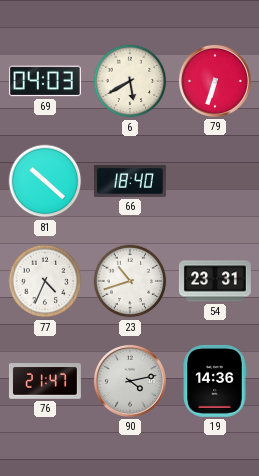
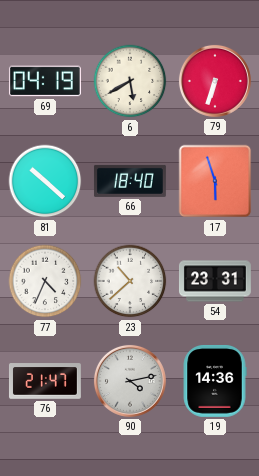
69: 04:03 -> 04:19 (45, 81)
17: none -> 5:57 (215, 181)
23: 10:42 -> 10:38 (130, 281)
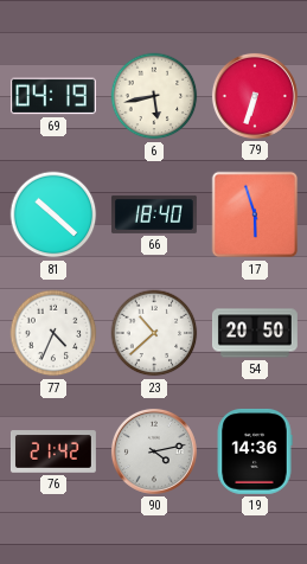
6: 5:40 -> 5:43 (154, 96)
54: 23:31 -> 20:50 (255, 333)
76: 21:47 -> 21:42 (53, 451)
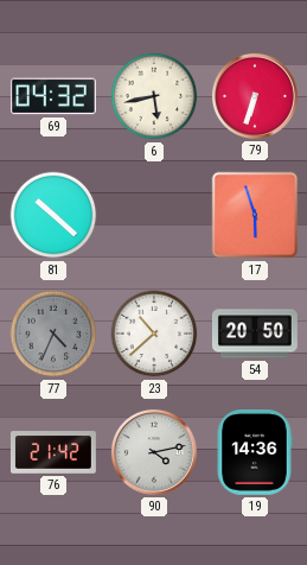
69: 04:19 -> 04:32 (53, 96)
66: 18:40 -> none (154, 214)
77 dial: white -> grey (53, 334)
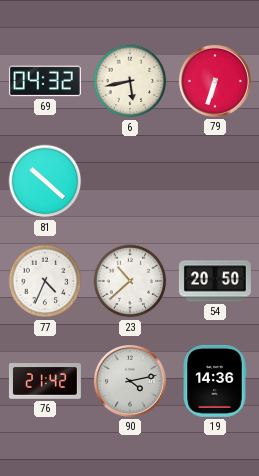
17: 5:57 -> none (255, 215)
77 dial: grey -> white (45, 281)
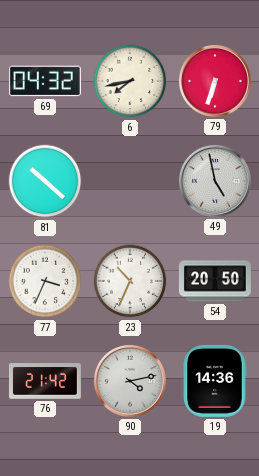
6: 5:43 -> 7:43 (130, 81)
49: none -> 4:58 (215, 181)
77: 4:34 -> 3:34 (45, 281)
23: 10:38 -> 10:34 (130, 281)
